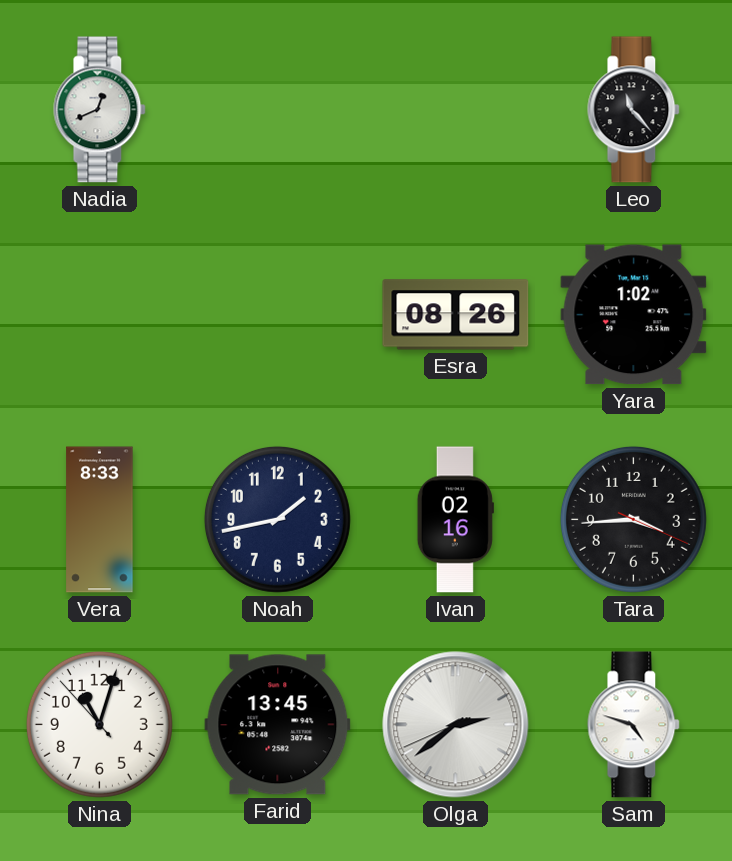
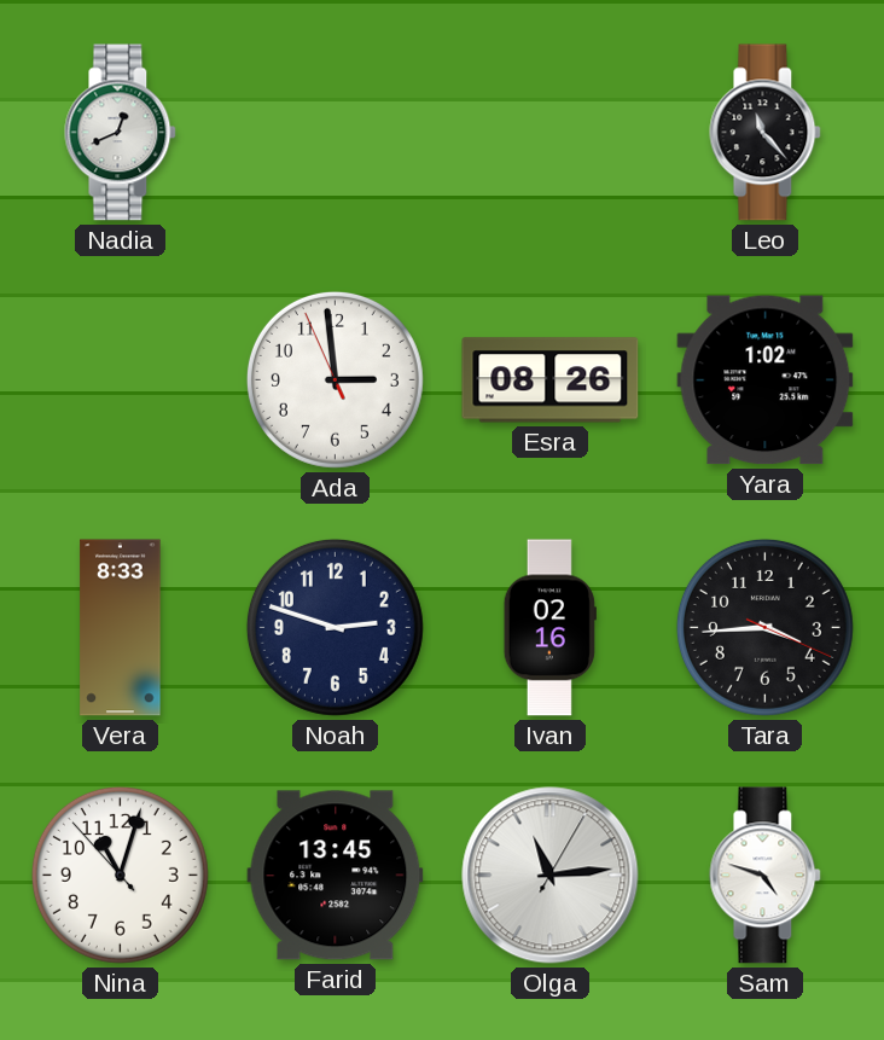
Ada: none -> 2:58 (335, 379)
Noah: 1:43 -> 2:48 (335, 627)
Olga: 2:38 -> 11:14 (551, 876)
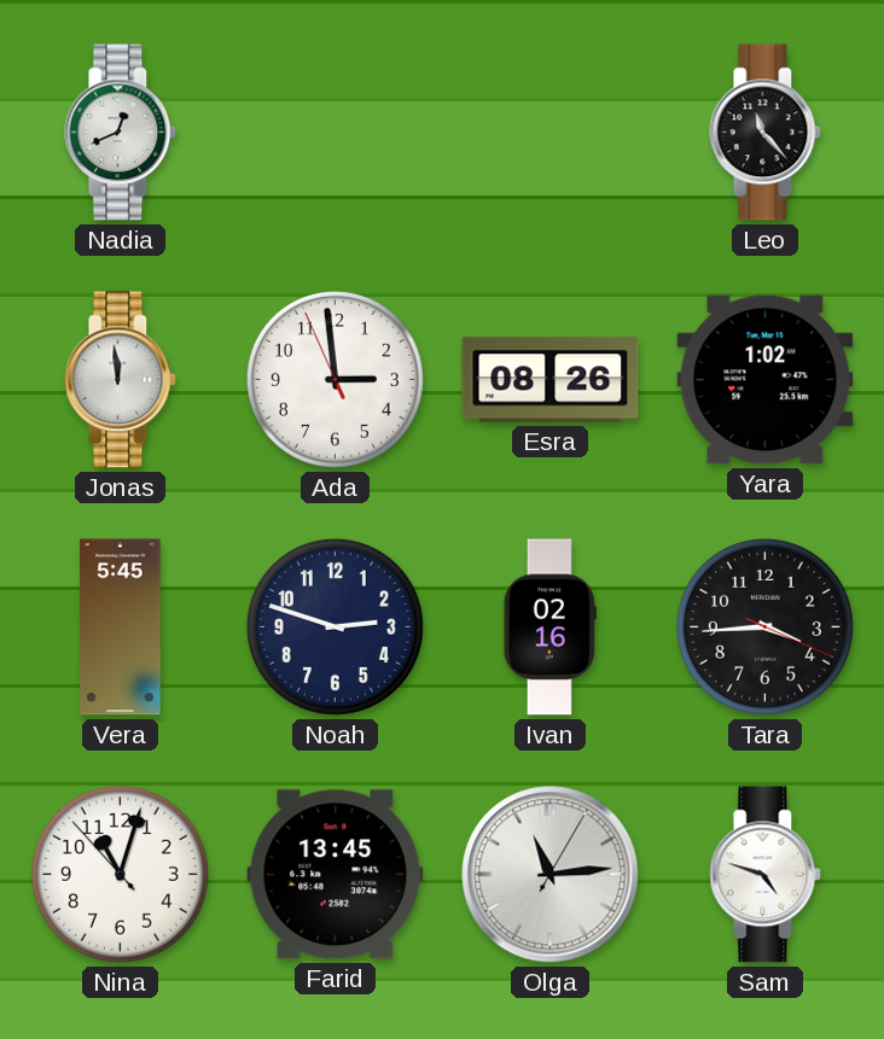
Jonas: none -> 11:59 (121, 380)
Vera: 8:33 -> 5:45 (121, 628)
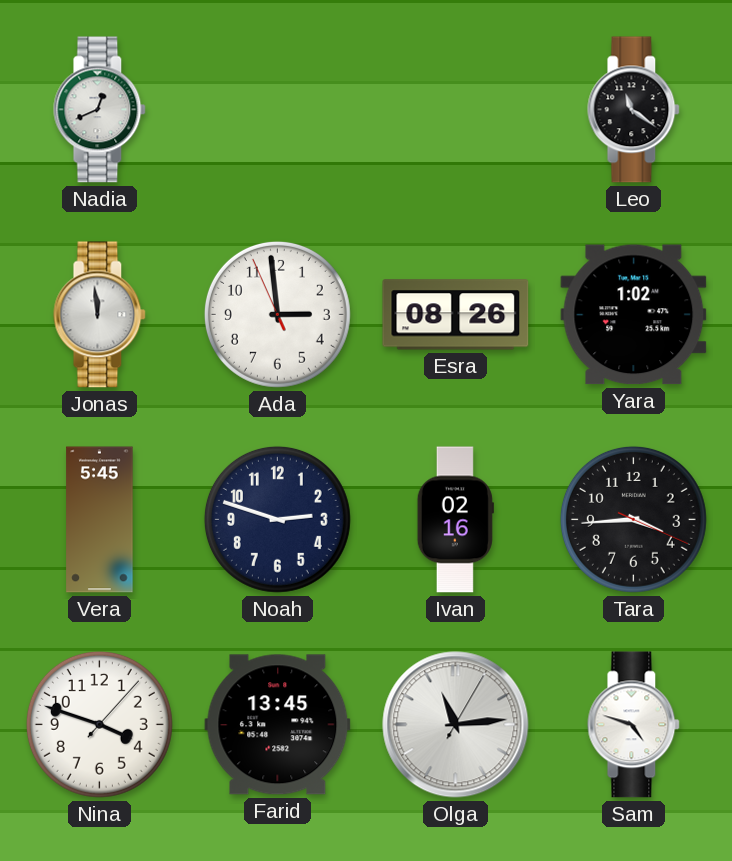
Leo: 11:23 -> 11:21 (634, 110)
Nina: 11:02 -> 3:48 (99, 724)
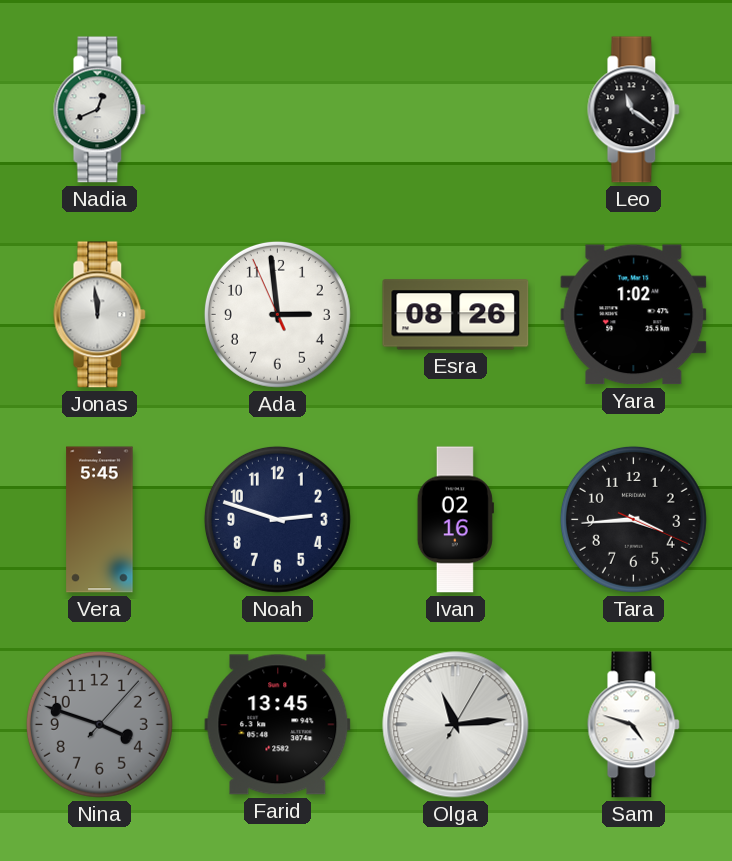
Nina dial: white -> grey (99, 724)
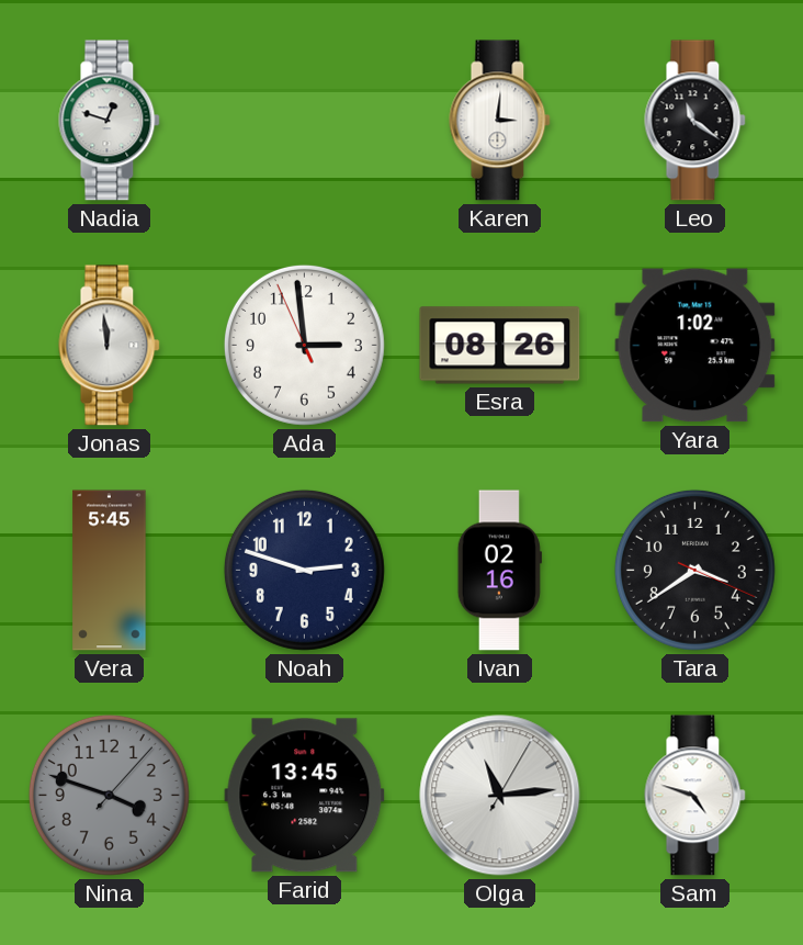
Nadia: 12:41 -> 12:48 (110, 121)
Karen: none -> 3:01 (500, 121)
Tara: 3:44 -> 3:39 (694, 570)
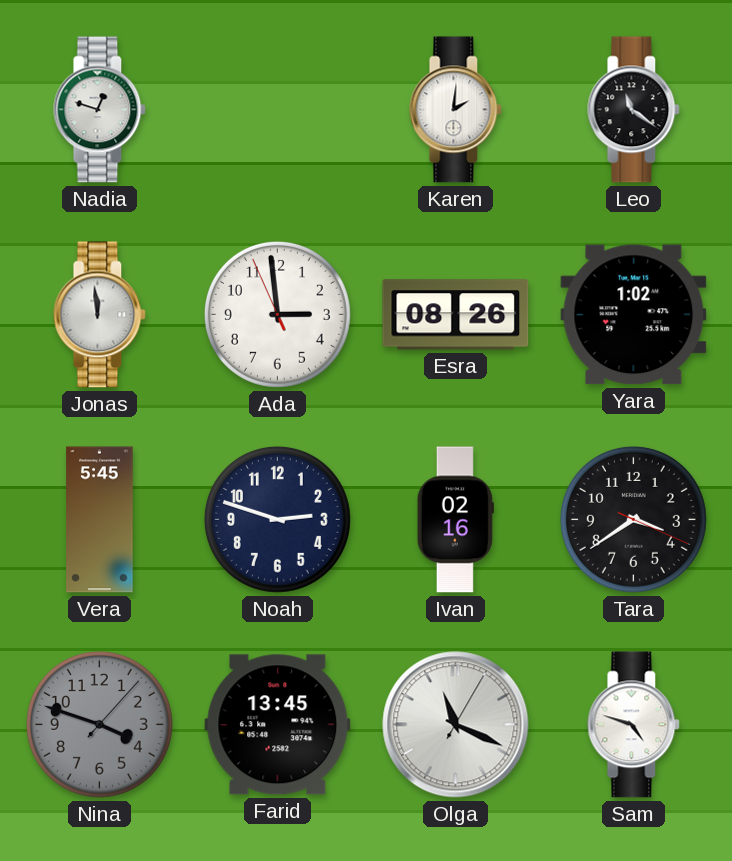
Karen: 3:01 -> 2:01 (456, 110)
Olga: 11:14 -> 11:19 (456, 725)
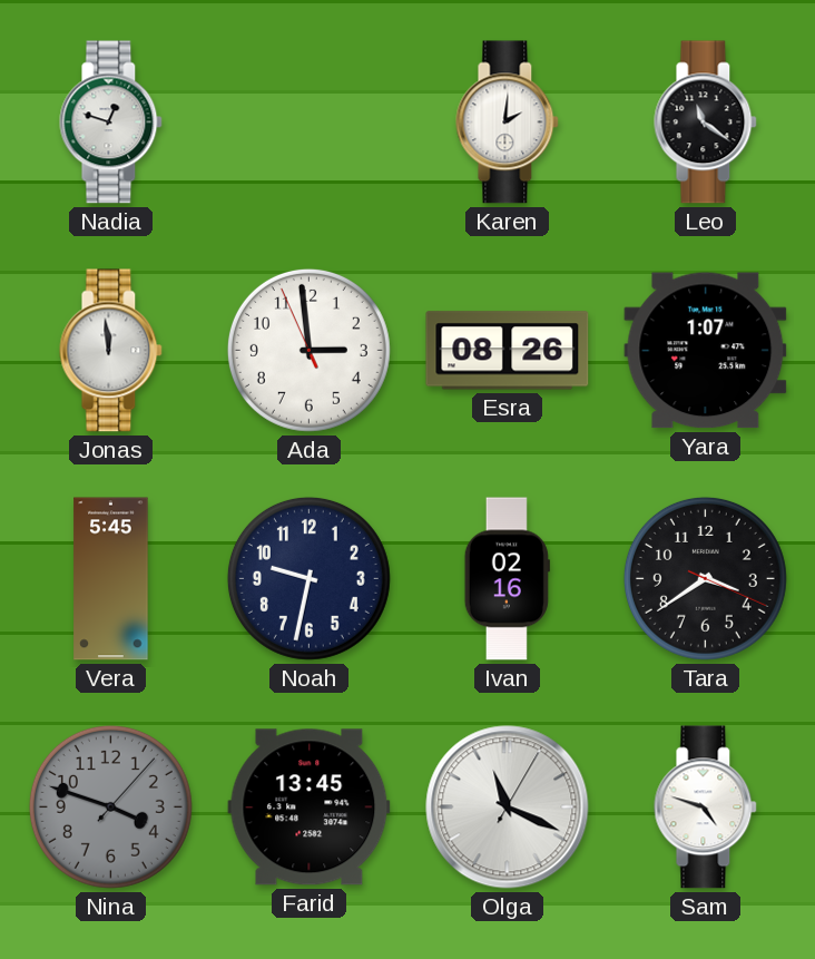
Yara: 1:02 -> 1:07 (706, 351)
Noah: 2:48 -> 9:32 (308, 578)
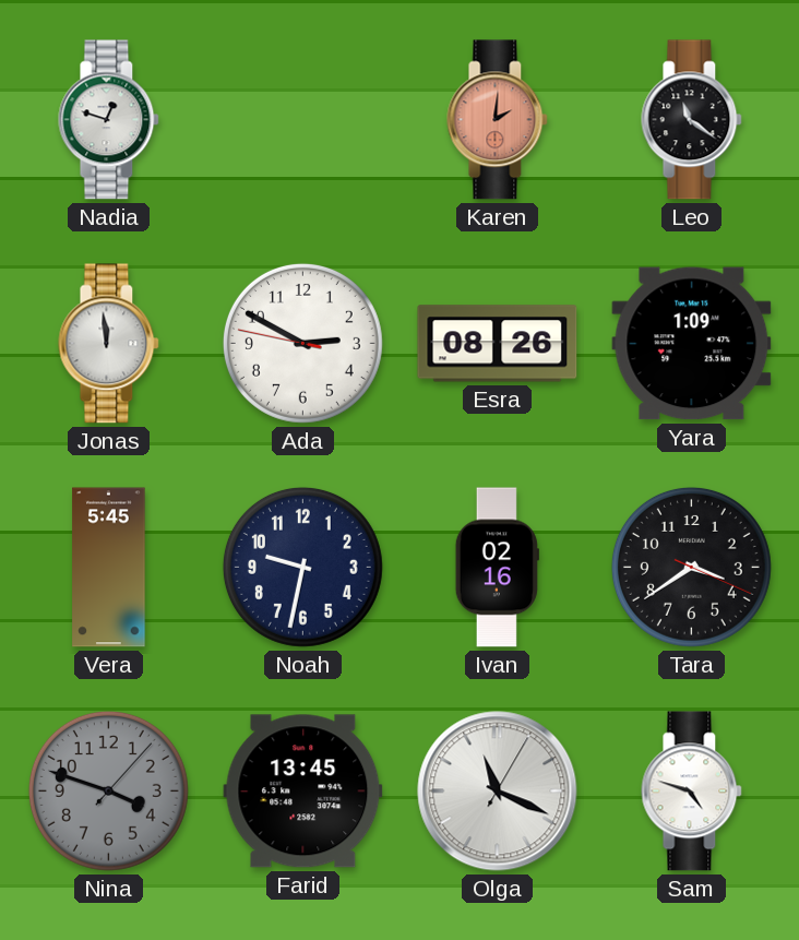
Karen dial: white -> salmon (498, 120)
Ada: 2:58 -> 2:49 (302, 343)
Yara: 1:07 -> 1:09 (692, 344)
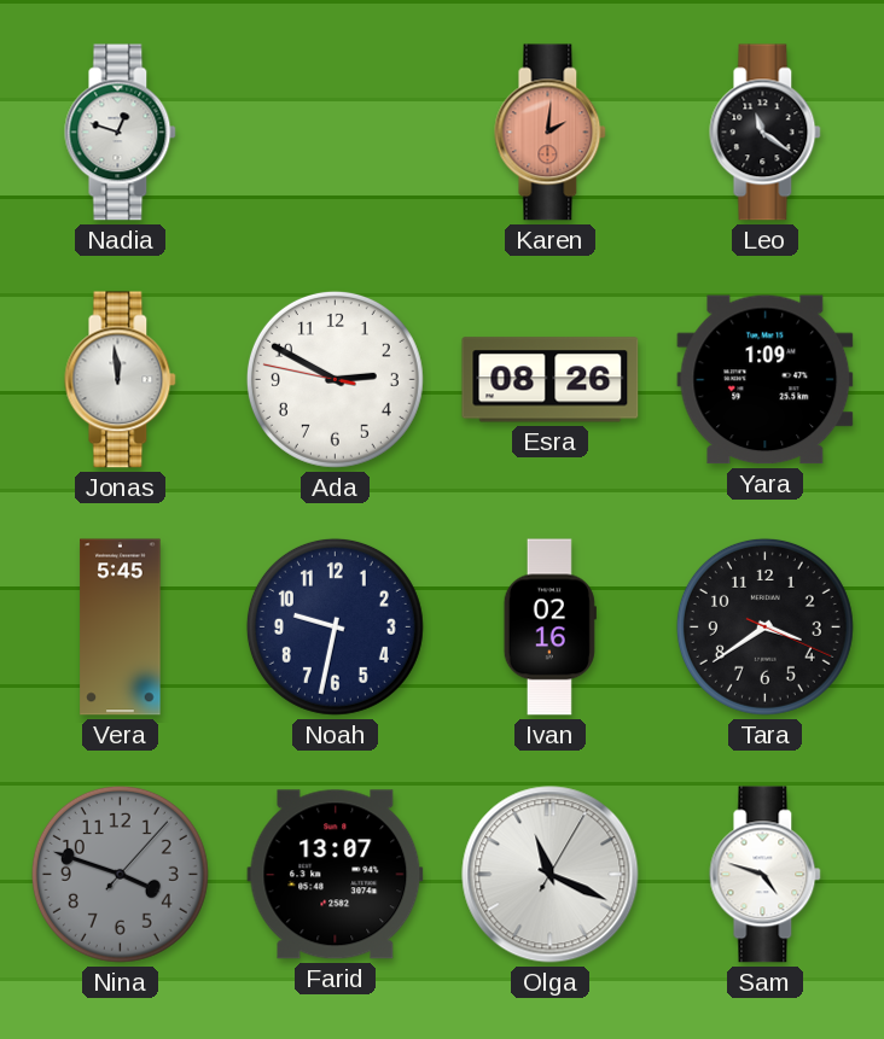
Farid: 13:45 -> 13:07 (336, 875)
